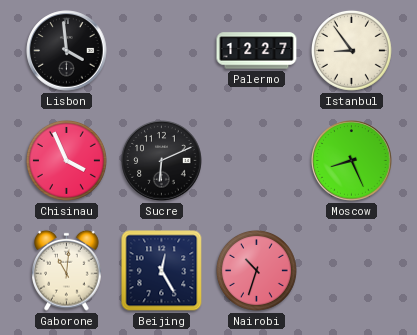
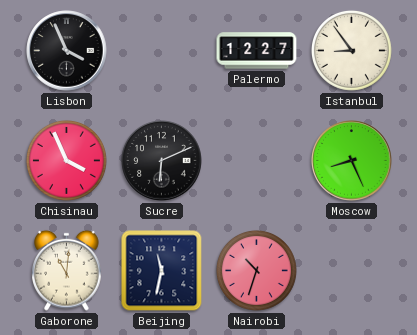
Lisbon: 3:59 -> 3:56 (67, 51)
Beijing: 12:25 -> 11:32 (162, 271)
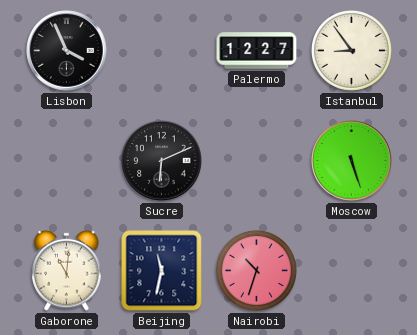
Chisinau: 3:56 -> none (66, 160)
Moscow: 8:26 -> 5:27 (352, 161)
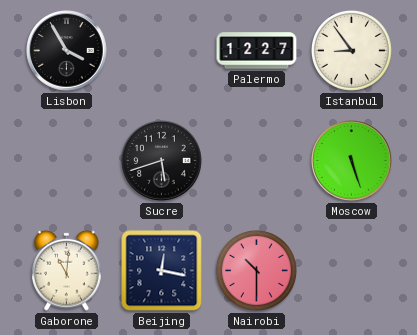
Lisbon: 3:56 -> 3:55 (67, 51)
Sucre: 6:11 -> 5:42 (162, 161)
Beijing: 11:32 -> 12:17 (162, 271)
Nairobi: 10:33 -> 10:30 (256, 270)
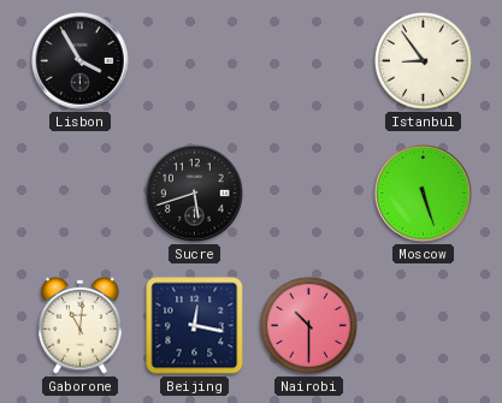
Palermo: 12:27 -> none (257, 51)
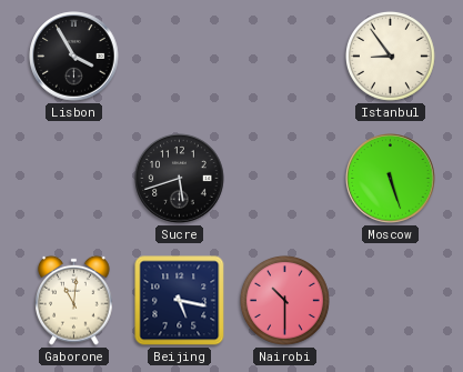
Beijing: 12:17 -> 5:17 (180, 301)
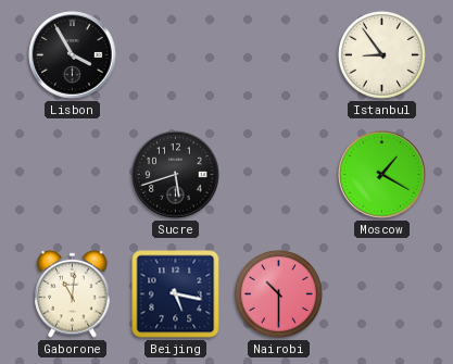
Moscow: 5:27 -> 1:20 (382, 175)
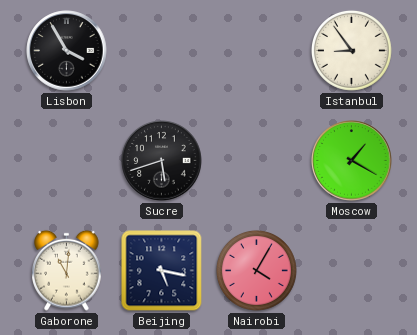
Nairobi: 10:30 -> 4:05 (256, 270)
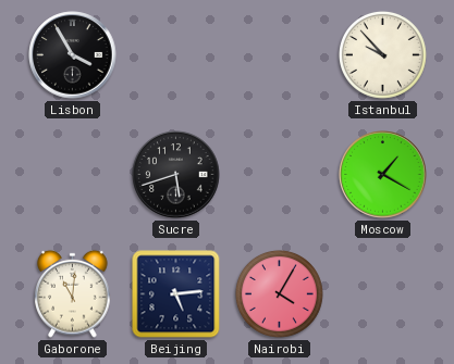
Istanbul: 8:54 -> 9:53 (382, 54)
Beijing: 5:17 -> 5:14 (176, 294)
